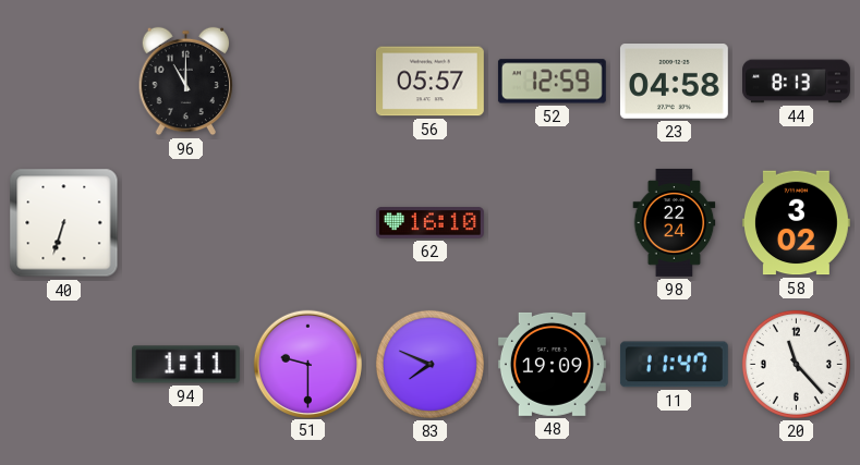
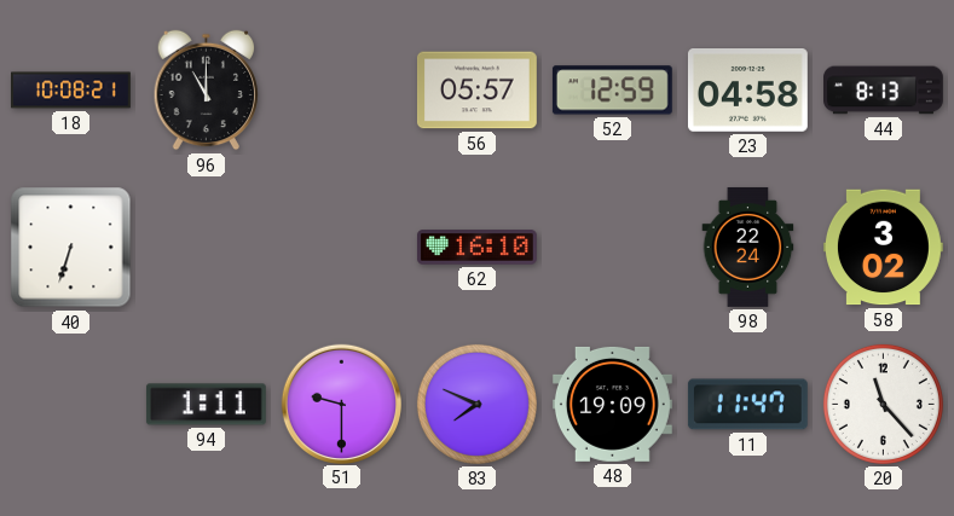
18: none -> 10:08 (71, 91)
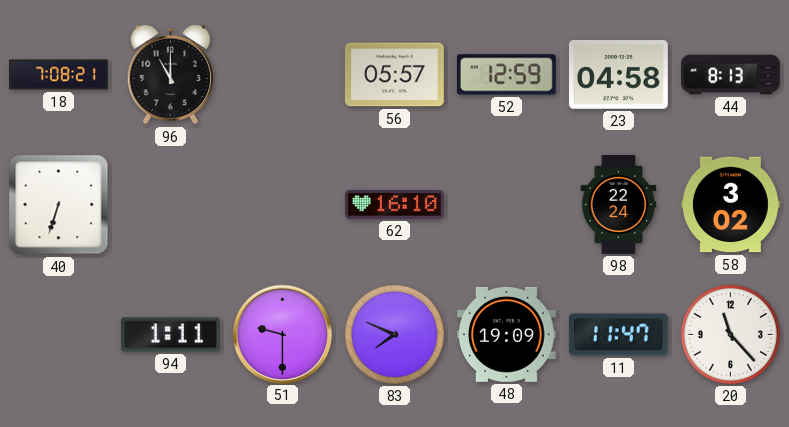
18: 10:08 -> 7:08 (59, 75)
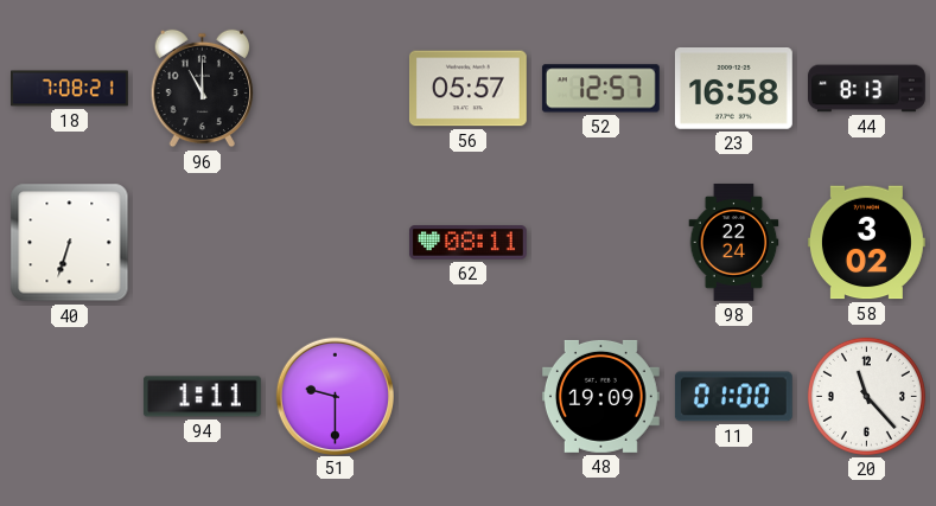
52: 12:59 -> 12:57 (600, 89)
23: 04:58 -> 16:58 (733, 89)
62: 16:10 -> 08:11 (467, 243)
83: 7:49 -> none (394, 334)
11: 11:47 -> 01:00 (733, 397)
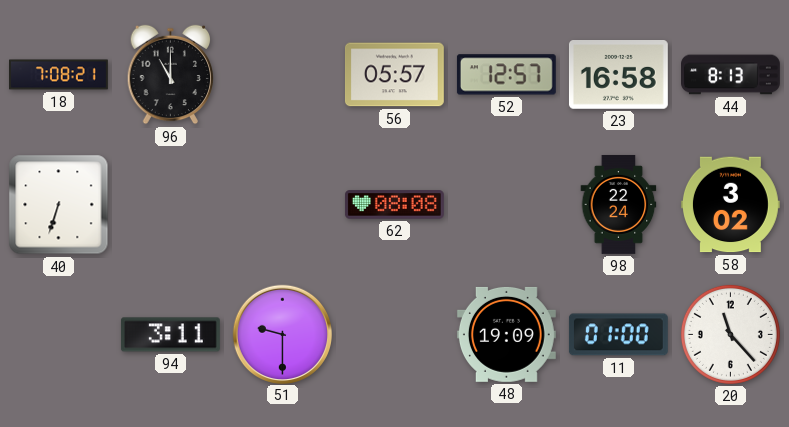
62: 08:11 -> 08:08 (394, 205)
94: 1:11 -> 3:11 (170, 335)
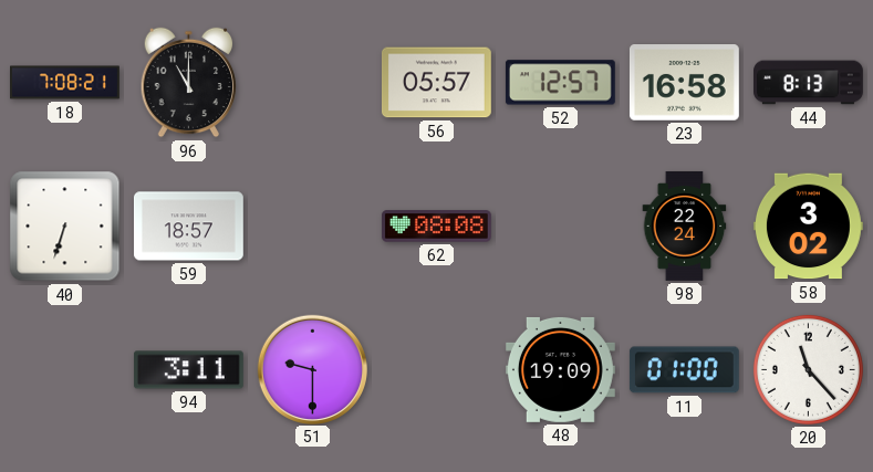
59: none -> 18:57 (188, 227)
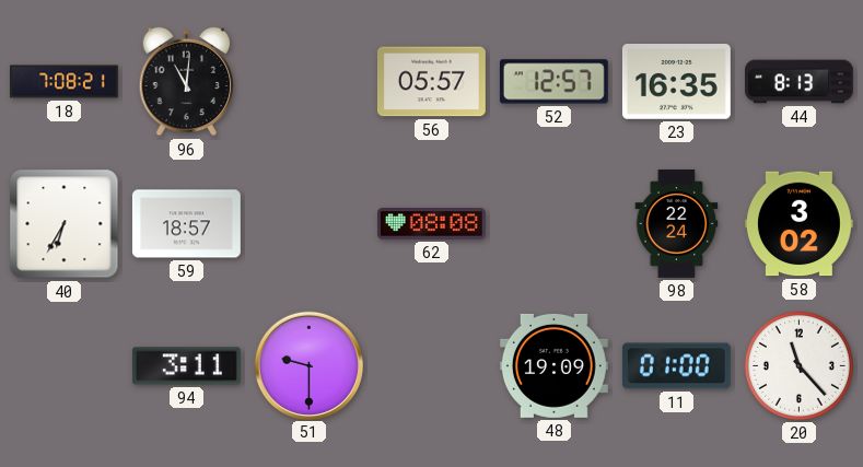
96: 11:00 -> 11:01 (187, 82)
23: 16:58 -> 16:35 (676, 82)
40: 6:33 -> 6:35 (65, 224)
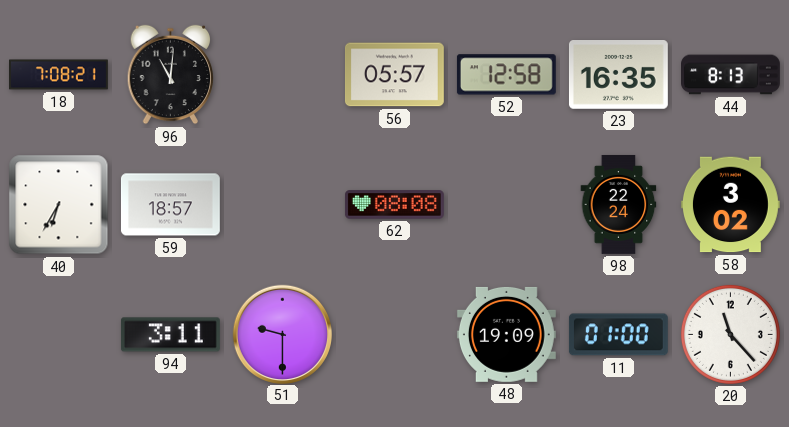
52: 12:57 -> 12:58 (506, 75)
